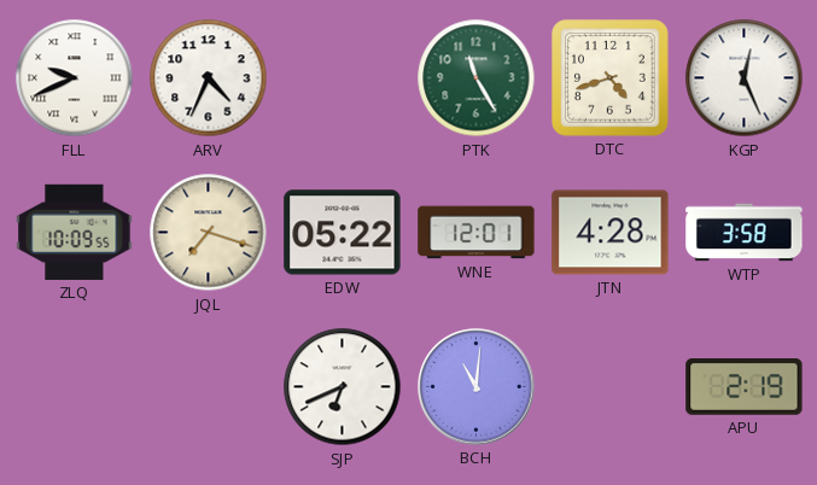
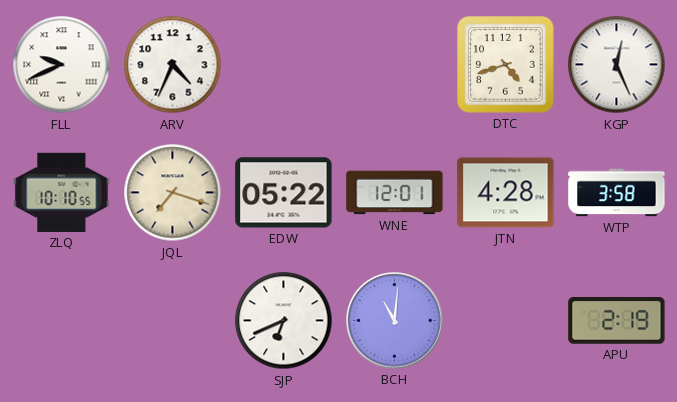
PTK: 11:25 -> none (477, 78)
ZLQ: 10:09 -> 10:10 (62, 192)
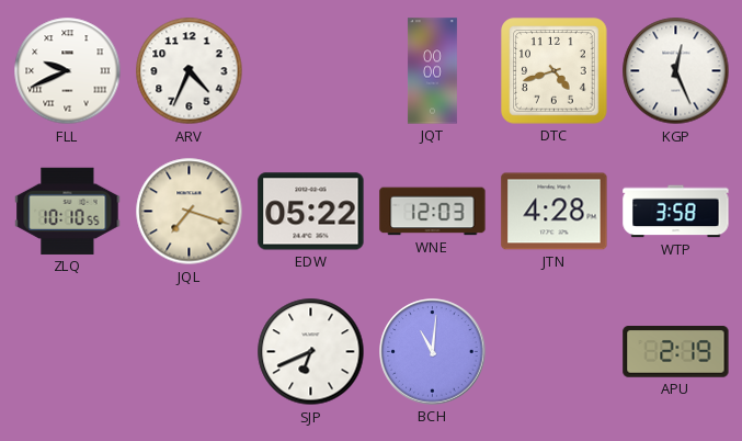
JQT: none -> 00:00 (432, 71)
WNE: 12:01 -> 12:03 (433, 212)
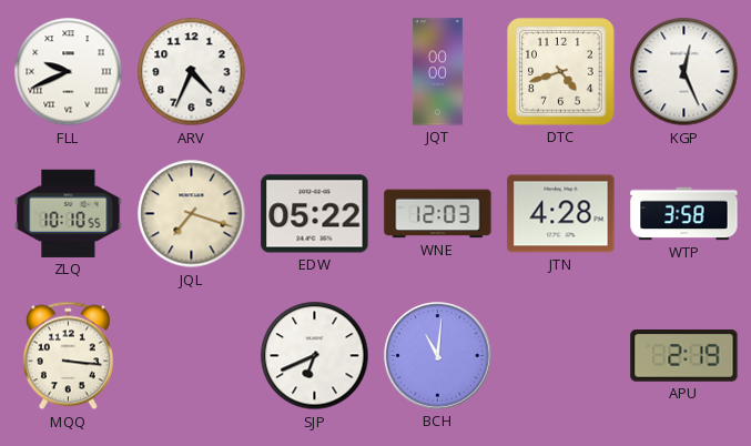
MQQ: none -> 3:16 (68, 356)
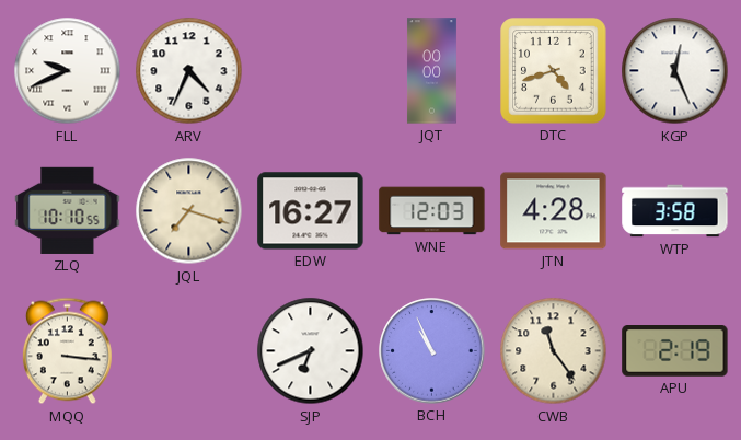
EDW: 05:22 -> 16:27 (311, 211)
BCH: 11:01 -> 10:56 (432, 351)
CWB: none -> 11:24 (554, 351)
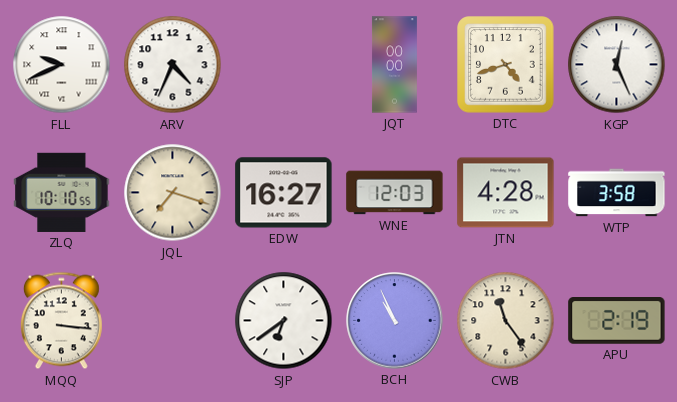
SJP: 6:41 -> 6:39 (284, 321)
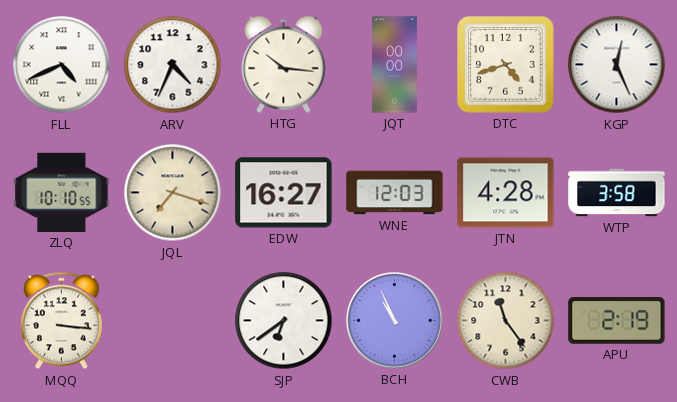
FLL: 9:41 -> 4:41 (62, 65)
HTG: none -> 10:16 (284, 64)
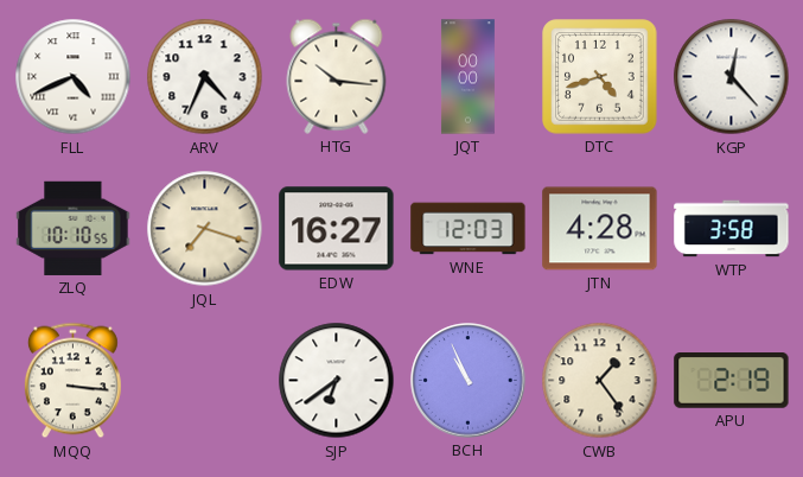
KGP: 12:26 -> 12:23 (732, 77)
CWB: 11:24 -> 1:24 (600, 381)
